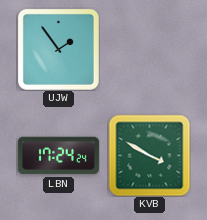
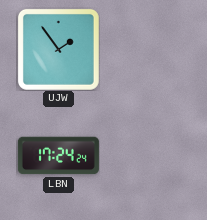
KVB: 3:50 -> none (149, 155)
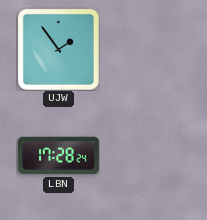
LBN: 17:24 -> 17:28 (58, 156)
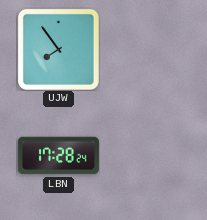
UJW: 1:54 -> 7:54 (58, 49)
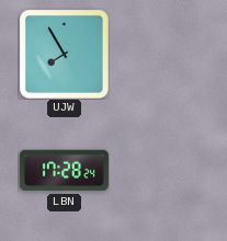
UJW: 7:54 -> 7:55 (64, 54)
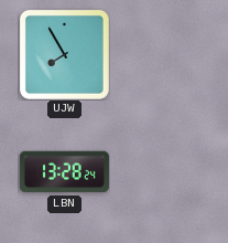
LBN: 17:28 -> 13:28 (64, 172)
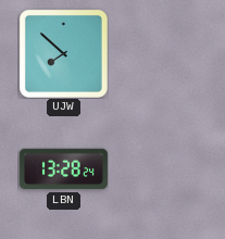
UJW: 7:55 -> 7:52 (63, 53)
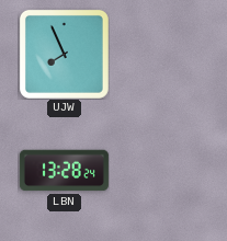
UJW: 7:52 -> 7:56 (64, 54)
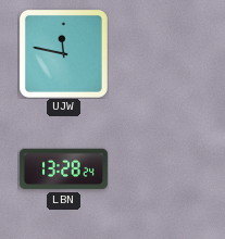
UJW: 7:56 -> 11:47 (63, 53)
